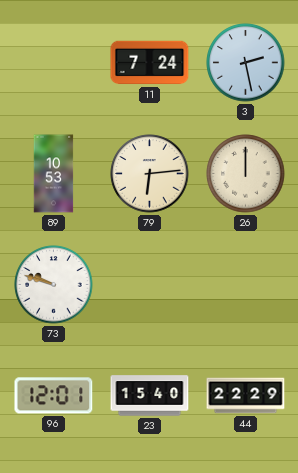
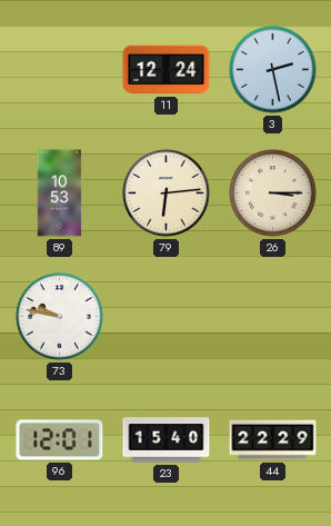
11: 7:24 -> 12:24 (167, 70)
26: 12:00 -> 3:15 (273, 193)
73: 9:48 -> 9:47 (60, 317)
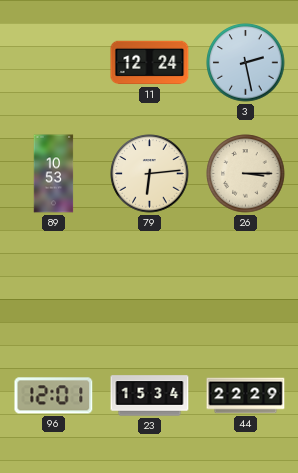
73: 9:47 -> none (60, 317)
23: 15:40 -> 15:34 (150, 396)
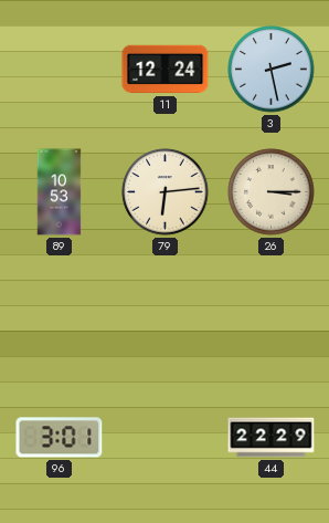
96: 12:01 -> 3:01 (60, 438)
23: 15:34 -> none (150, 396)
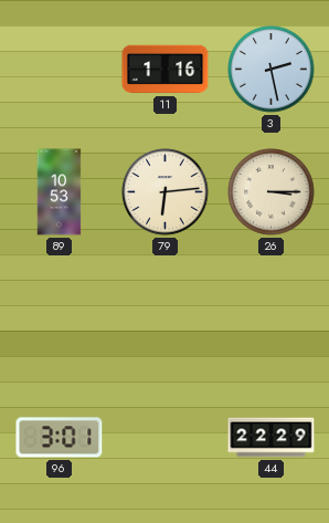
11: 12:24 -> 1:16 (166, 70)
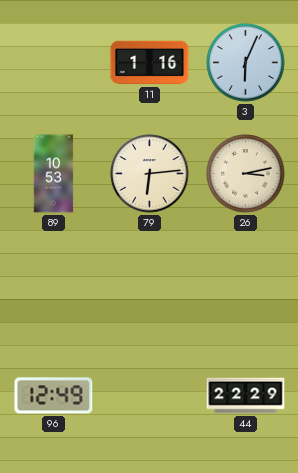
3: 2:28 -> 6:04 (246, 63)
26: 3:15 -> 3:13 (246, 174)
96: 3:01 -> 12:49 (54, 396)
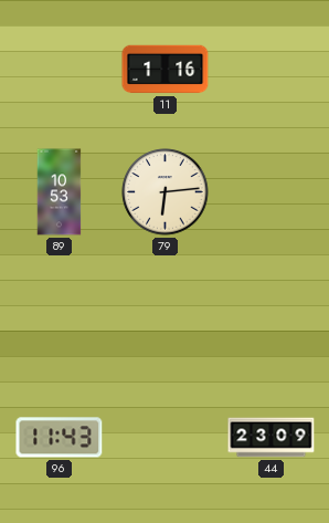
3: 6:04 -> none (246, 63)
26: 3:13 -> none (246, 174)
96: 12:49 -> 11:43 (60, 438)
44: 22:29 -> 23:09 (272, 438)
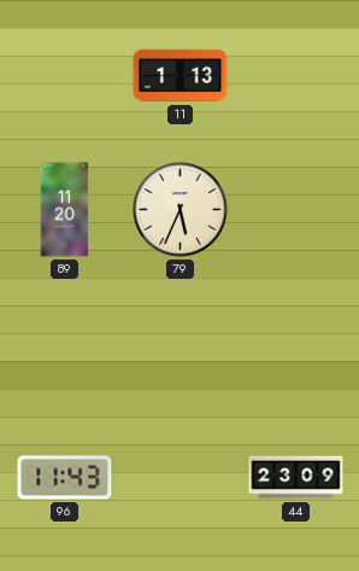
11: 1:16 -> 1:13 (181, 76)
89: 10:53 -> 11:20 (65, 210)
79: 6:14 -> 5:34 (181, 210)
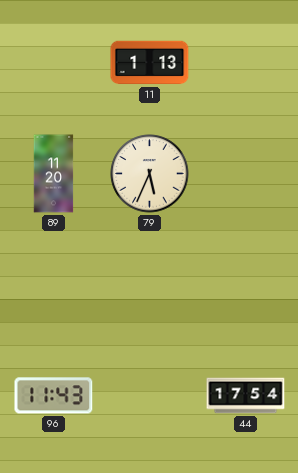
44: 23:09 -> 17:54 (246, 396)
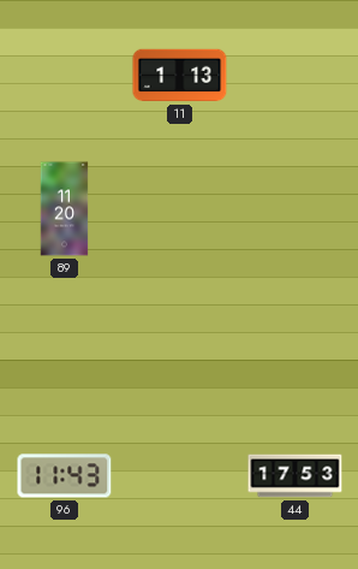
79: 5:34 -> none (150, 174)
44: 17:54 -> 17:53 (296, 476)
